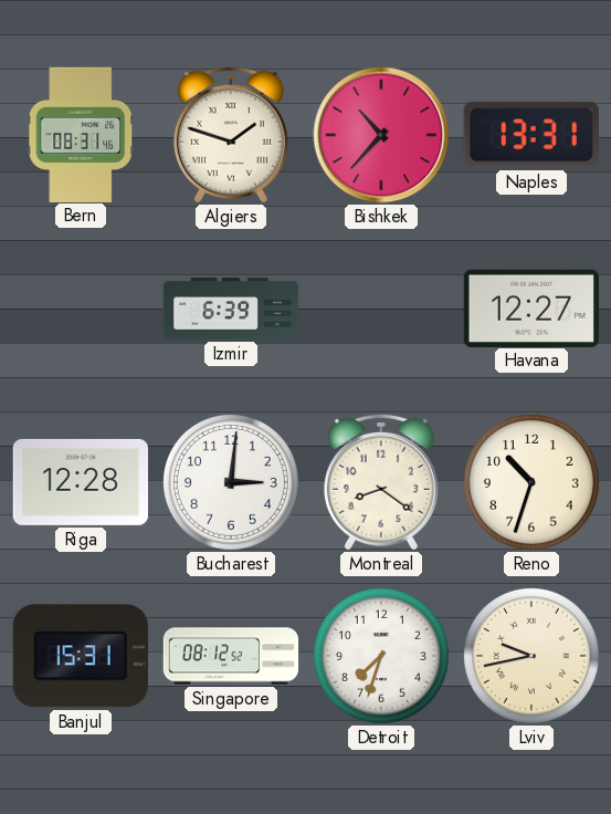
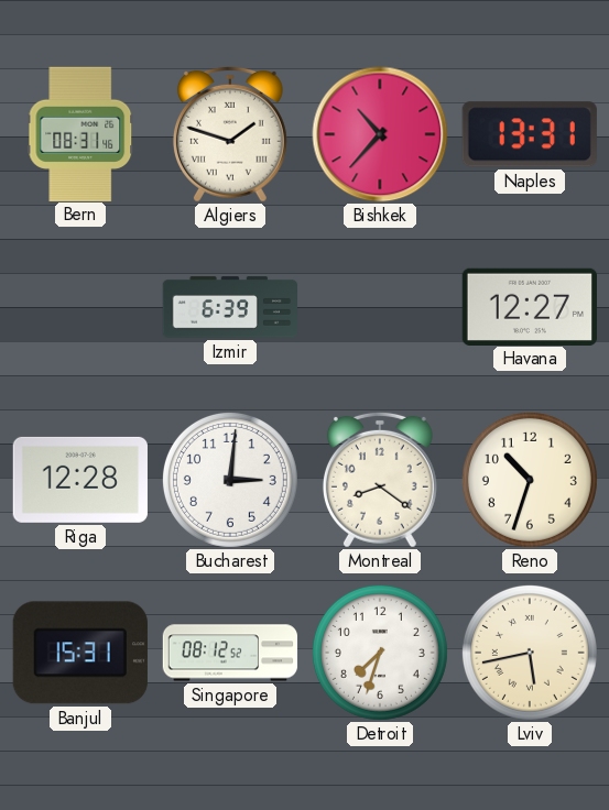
Lviv: 9:43 -> 5:43 (530, 653)
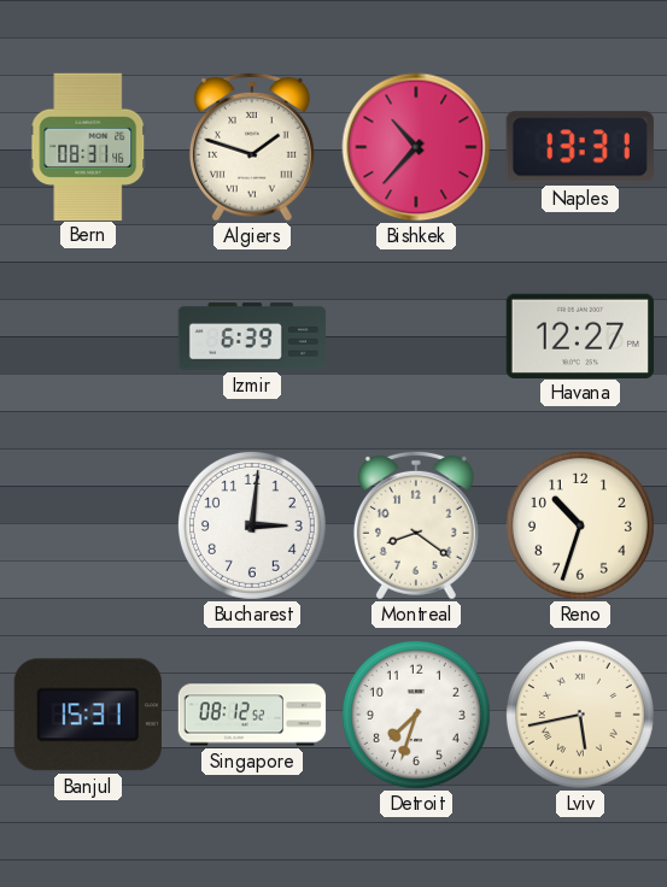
Riga: 12:28 -> none (80, 480)
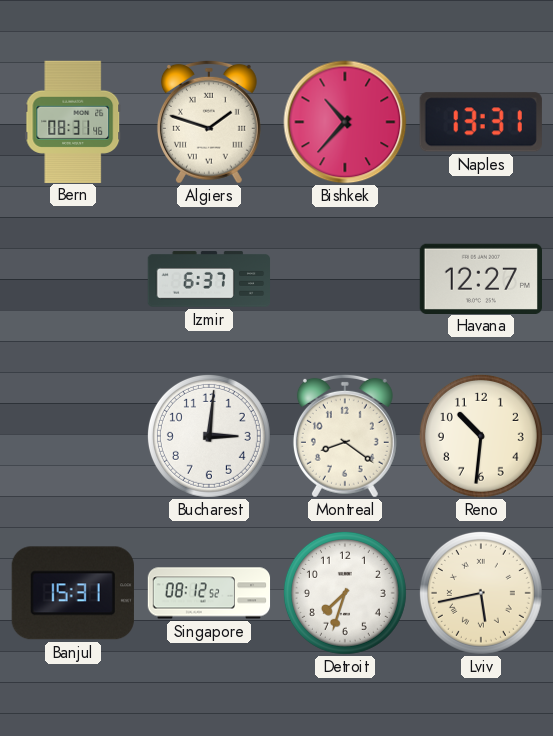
Izmir: 6:39 -> 6:37 (209, 279)
Reno: 10:33 -> 10:31 (481, 436)
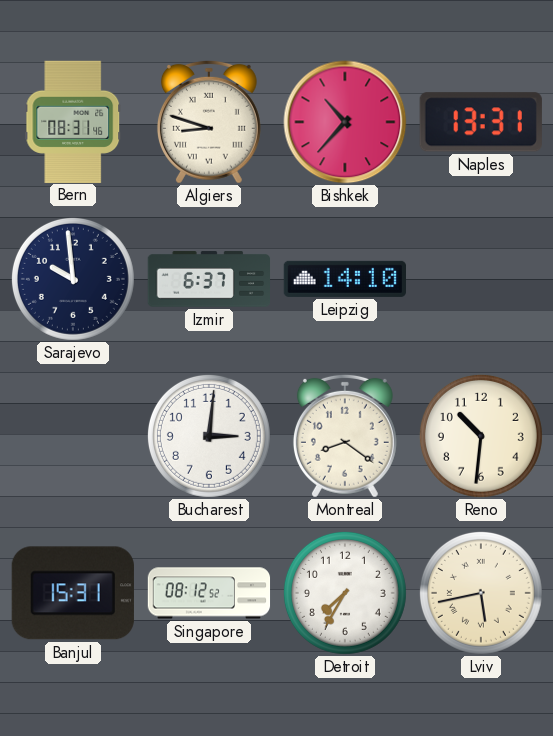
Algiers: 1:48 -> 8:48 (209, 122)
Sarajevo: none -> 9:59 (73, 279)
Leipzig: none -> 14:10 (344, 279)
Havana: 12:27 -> none (480, 278)
Detroit: 7:33 -> 7:35 (345, 593)
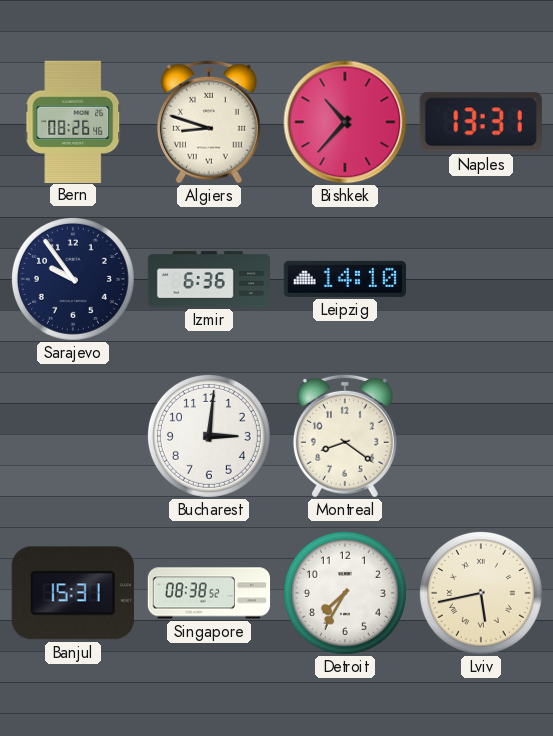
Bern: 08:31 -> 08:26 (73, 121)
Sarajevo: 9:59 -> 9:54 (73, 279)
Izmir: 6:37 -> 6:36 (209, 279)
Reno: 10:31 -> none (481, 436)
Singapore: 08:12 -> 08:38 (209, 593)
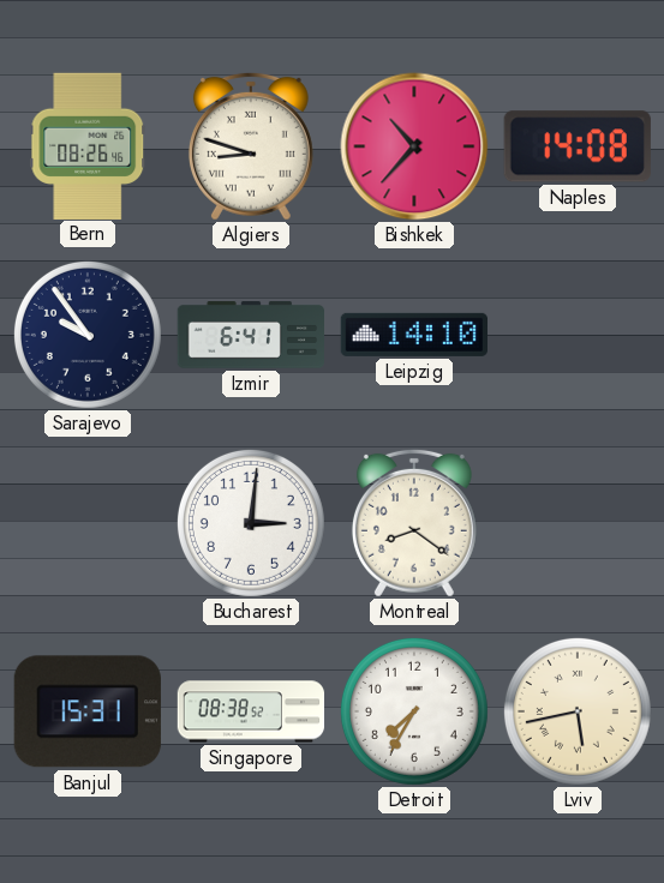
Naples: 13:31 -> 14:08 (578, 146)
Izmir: 6:36 -> 6:41 (251, 335)
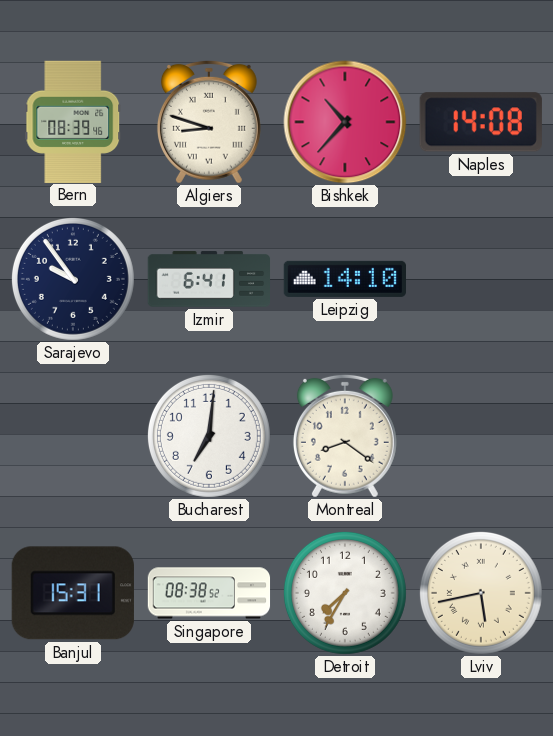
Bern: 08:26 -> 08:39 (73, 121)
Bucharest: 3:01 -> 7:01 (209, 436)
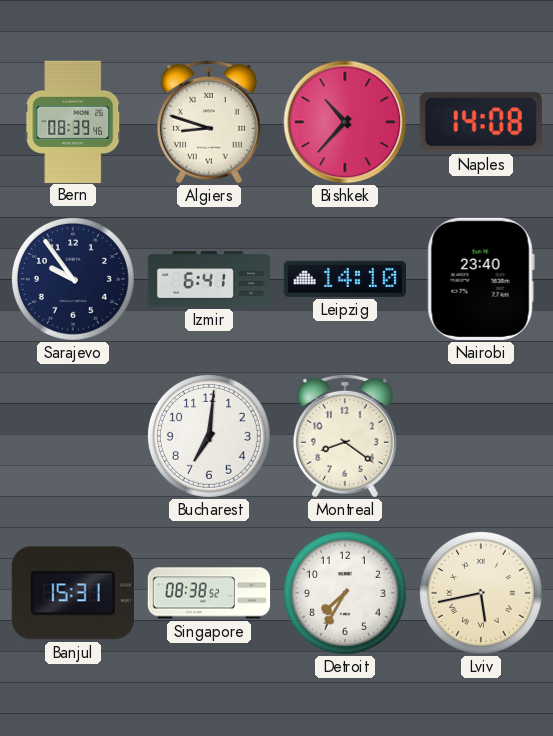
Nairobi: none -> 23:40 (481, 279)
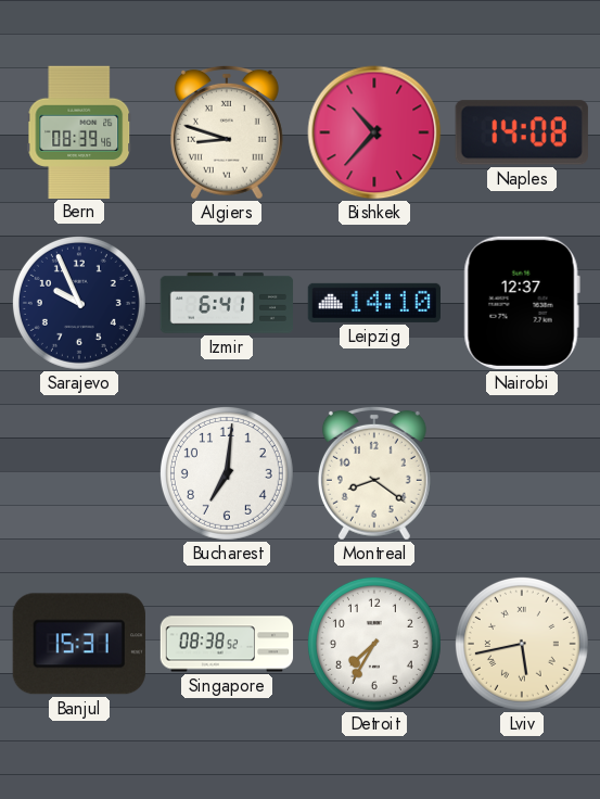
Sarajevo: 9:54 -> 9:56 (79, 303)
Nairobi: 23:40 -> 12:37 (522, 303)
